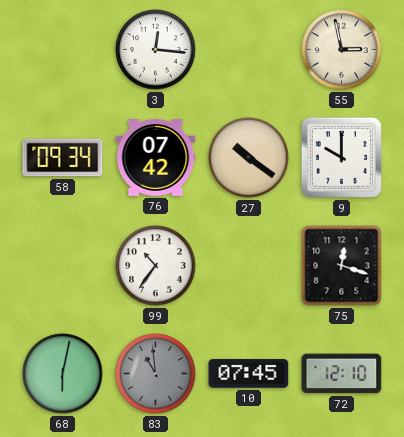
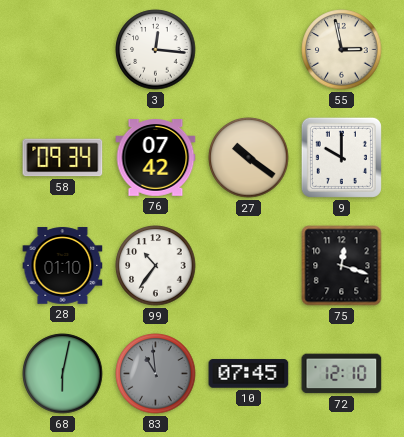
28: none -> 01:10 (63, 266)
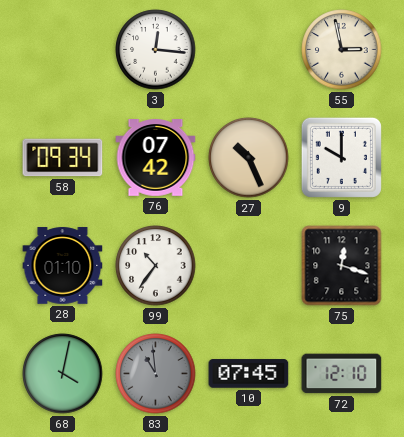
27: 10:21 -> 10:26 (249, 158)
68: 6:02 -> 4:02 (63, 374)
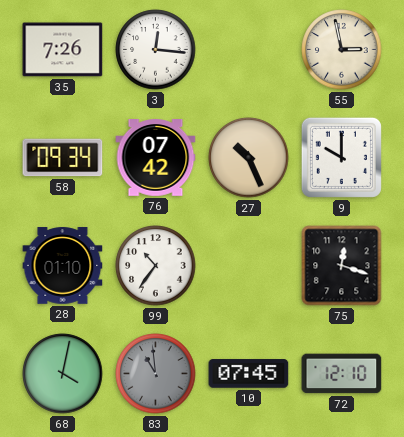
35: none -> 7:26 (63, 50)
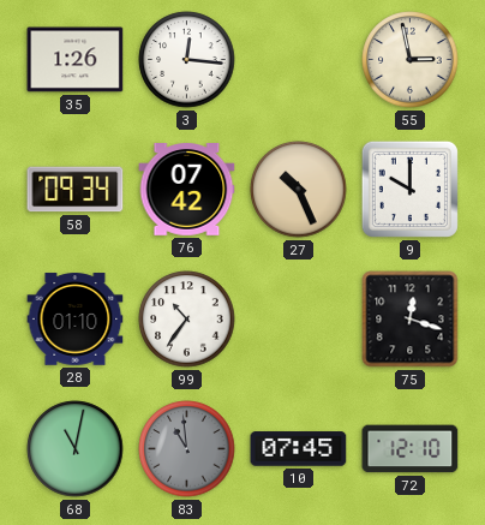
35: 7:26 -> 1:26 (76, 60)
68: 4:02 -> 11:02 (76, 449)
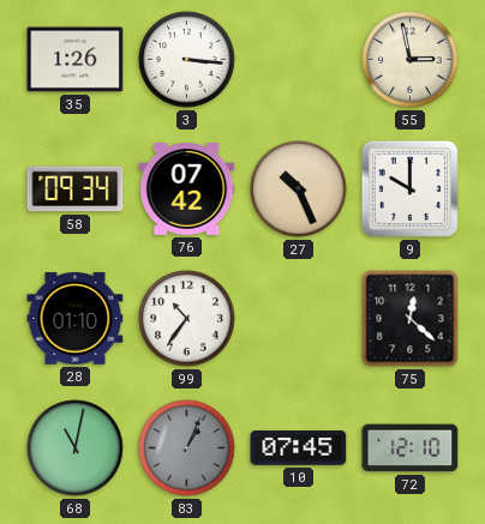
3: 12:16 -> 3:16 (187, 60)
75: 12:18 -> 12:22 (411, 319)
83: 10:59 -> 1:04 (187, 448)
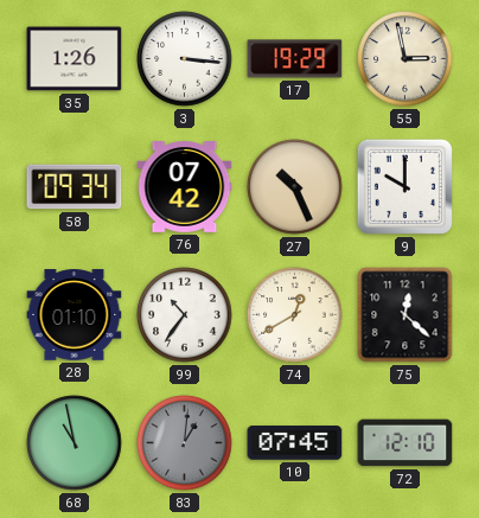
17: none -> 19:29 (295, 59)
74: none -> 12:40 (295, 315)
68: 11:02 -> 10:58 (75, 443)
83: 1:04 -> 1:01 (185, 443)
